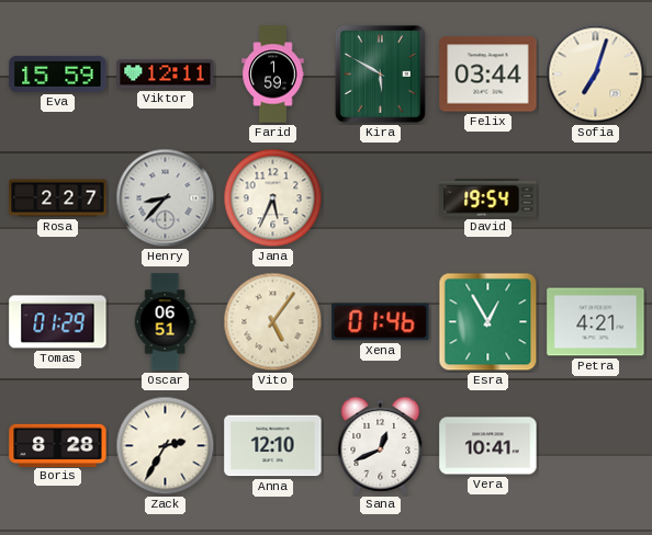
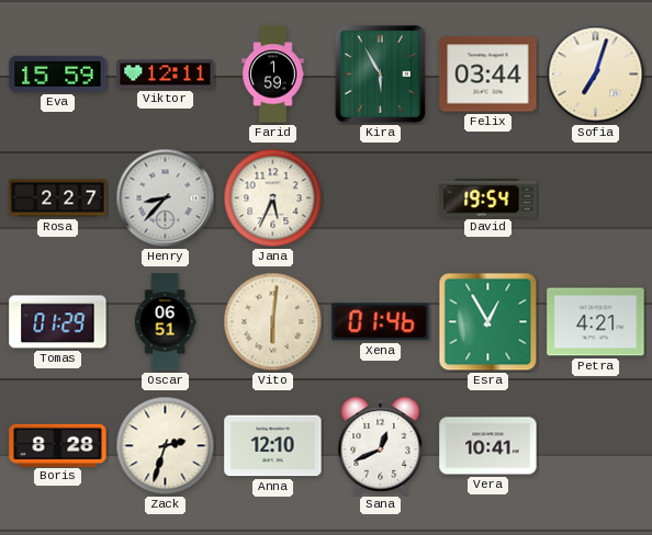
Kira: 5:50 -> 5:55 (380, 73)
Vito: 5:06 -> 6:01 (273, 322)
Zack: 2:35 -> 2:33 (166, 446)
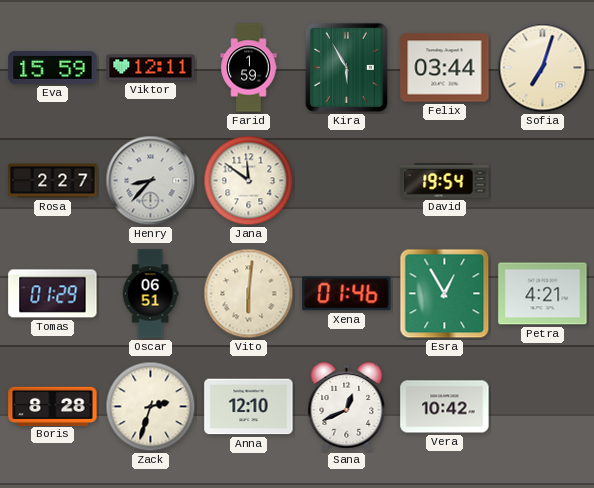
Jana: 5:34 -> 11:51 (249, 181)
Vera: 10:41 -> 10:42 (445, 407)
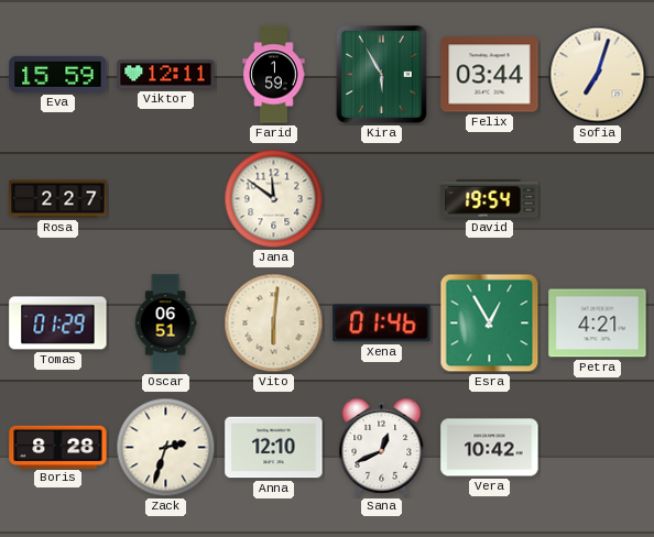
Henry: 8:37 -> none (151, 181)
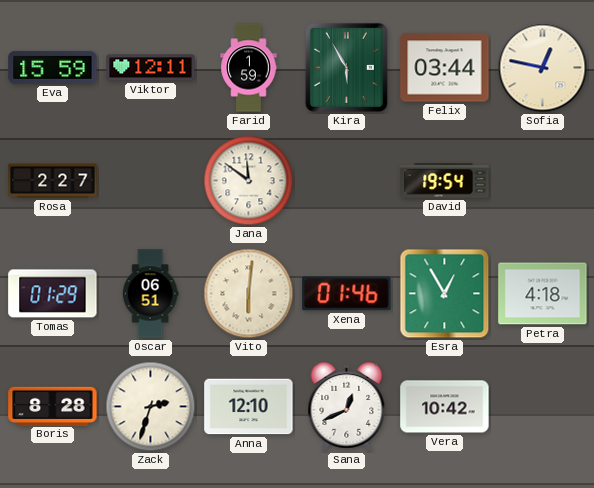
Sofia: 7:03 -> 12:47 (543, 68)
Petra: 4:21 -> 4:18 (543, 294)
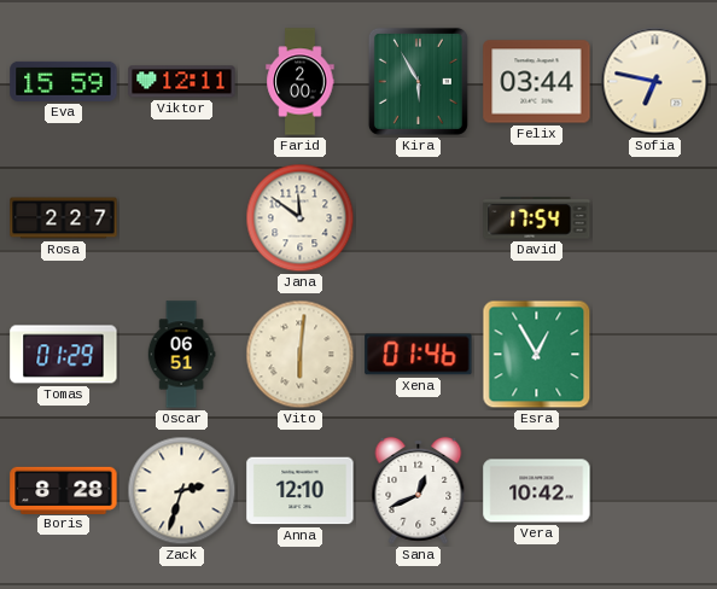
Farid: 1:59 -> 2:00 (301, 82)
Sofia: 12:47 -> 6:47 (655, 82)
David: 19:54 -> 17:54 (537, 218)
Petra: 4:18 -> none (543, 294)
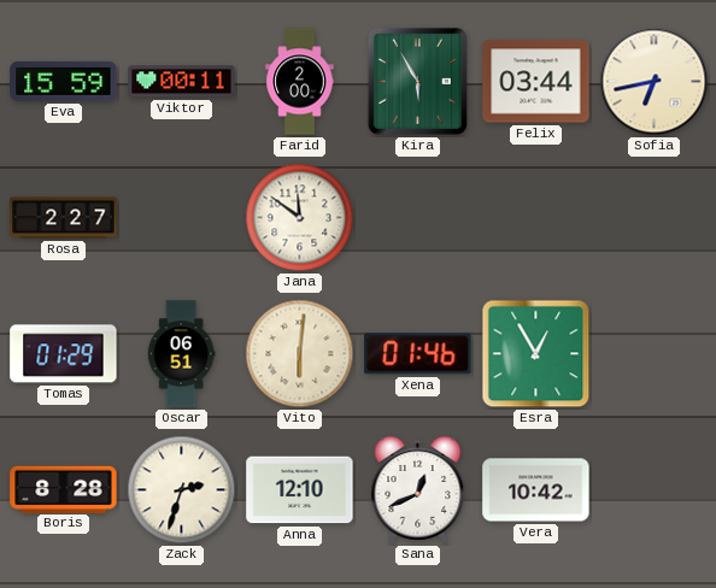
Viktor: 12:11 -> 00:11 (182, 82)
Sofia: 6:47 -> 6:43 (655, 82)
David: 17:54 -> none (537, 218)
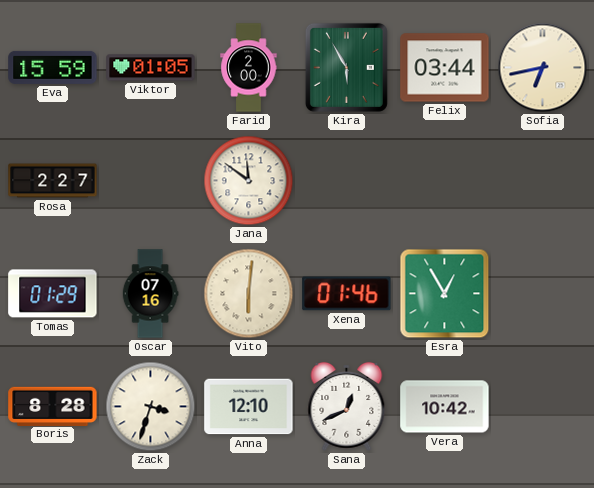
Viktor: 00:11 -> 01:05 (151, 68)
Oscar: 06:51 -> 07:16 (150, 294)
Zack: 2:33 -> 3:33 (151, 407)
